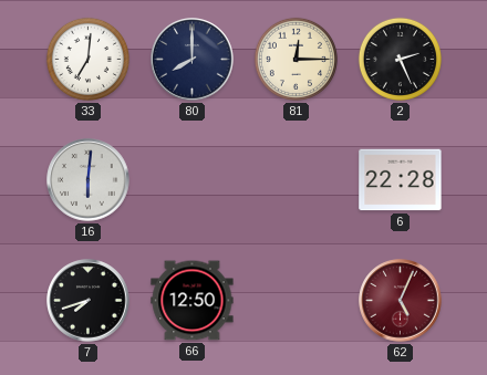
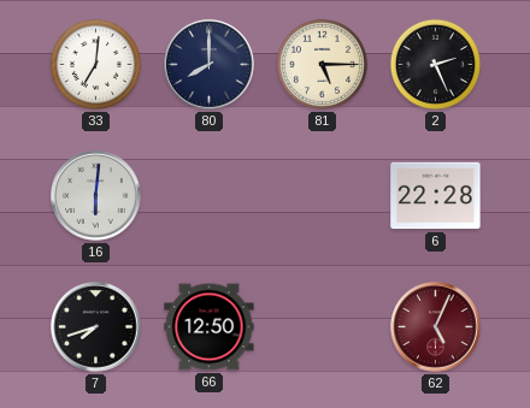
81: 12:15 -> 5:15 (322, 64)
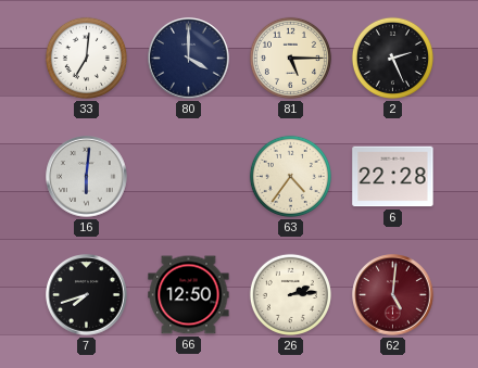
80: 8:00 -> 4:00 (189, 59)
63: none -> 4:36 (290, 176)
26: none -> 2:14 (290, 294)
62: 5:04 -> 5:01 (393, 295)
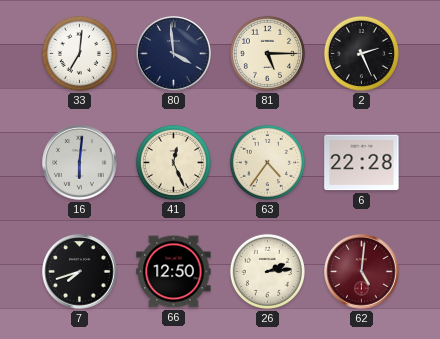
80: 4:00 -> 3:59 (174, 54)
41: none -> 12:26 (173, 162)
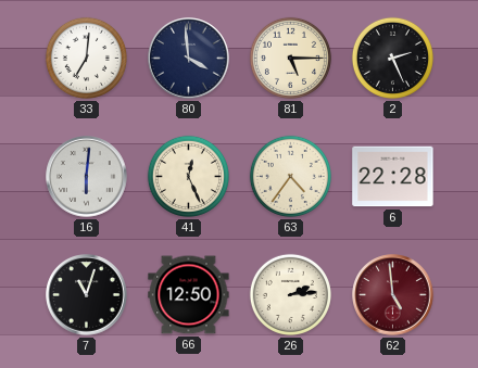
7: 7:42 -> 11:03 (87, 295)
62: 5:01 -> 4:59 (393, 295)
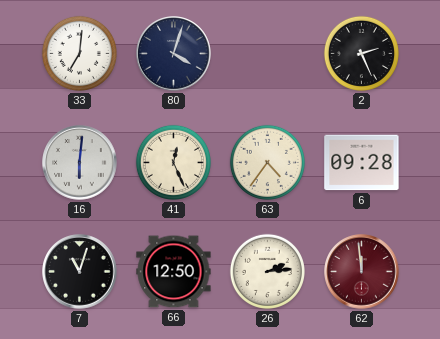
80: 3:59 -> 4:03 (174, 54)
81: 5:15 -> none (290, 58)
6: 22:28 -> 09:28 (362, 163)
62: 4:59 -> 11:59 (362, 272)
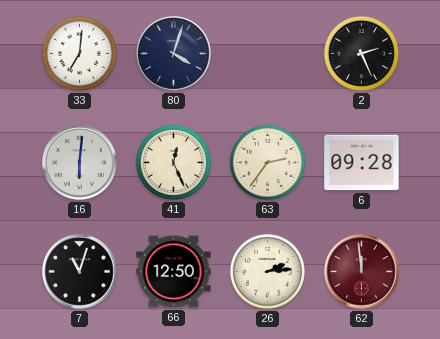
63: 4:36 -> 2:36 (267, 162)
